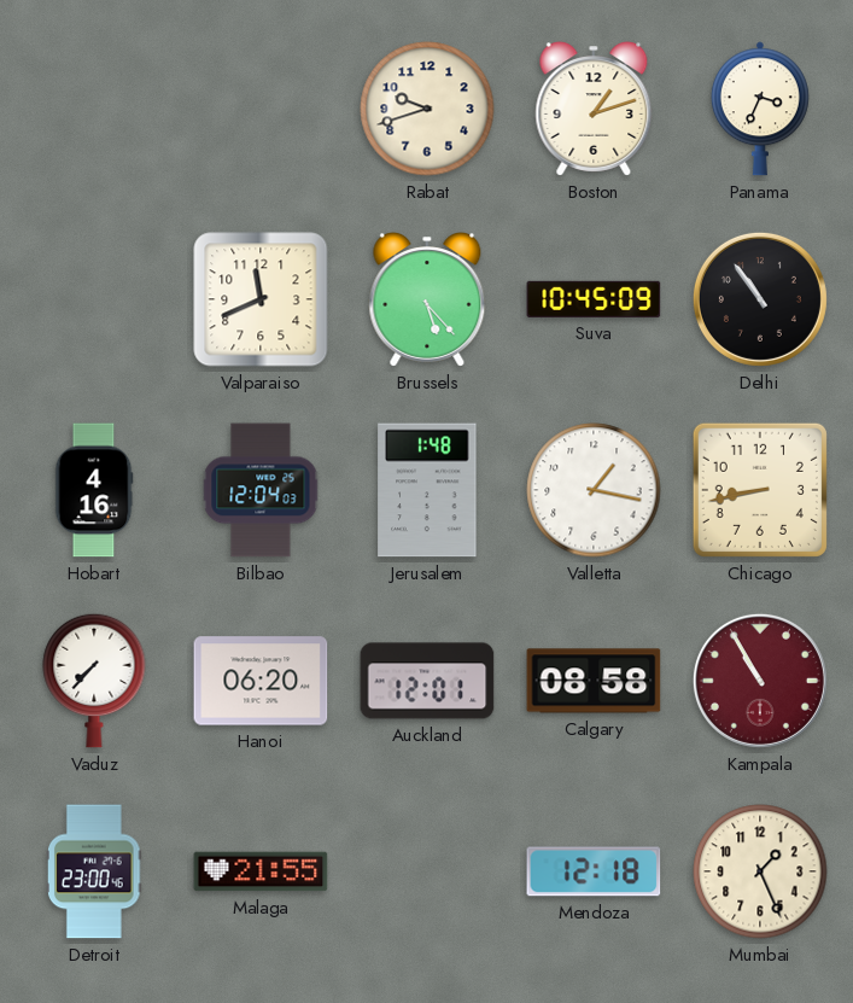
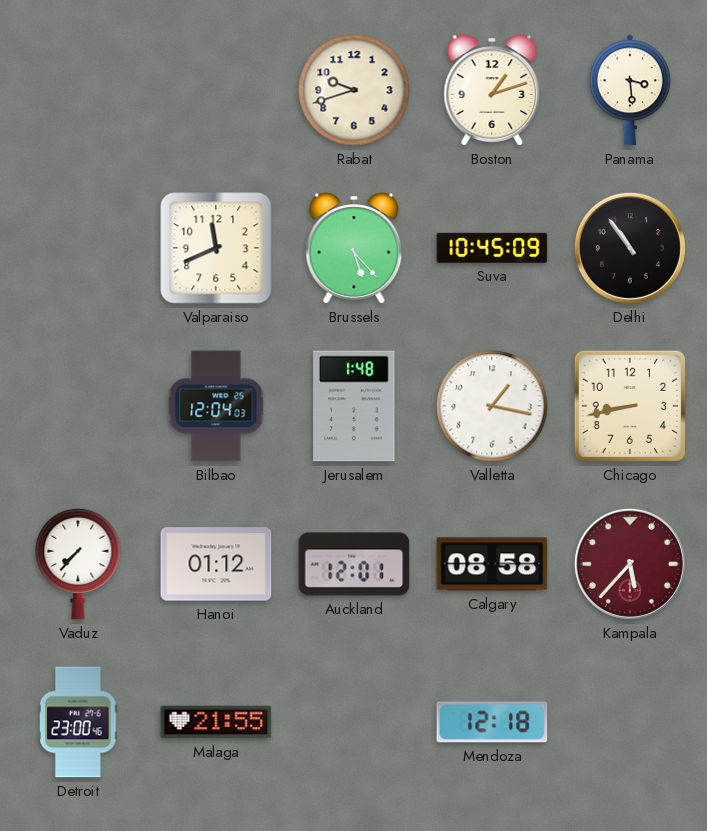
Panama: 3:34 -> 3:29 (630, 90)
Hobart: 4:16 -> none (94, 490)
Hanoi: 06:20 -> 01:12 (216, 564)
Kampala: 10:55 -> 5:37 (630, 564)
Mumbai: 1:26 -> none (760, 871)
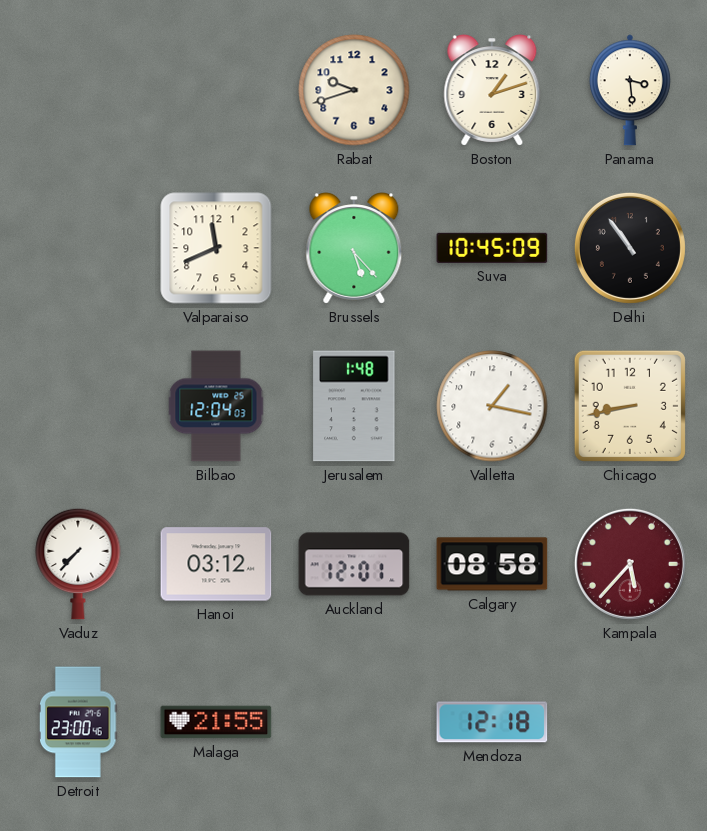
Hanoi: 01:12 -> 03:12 (216, 564)
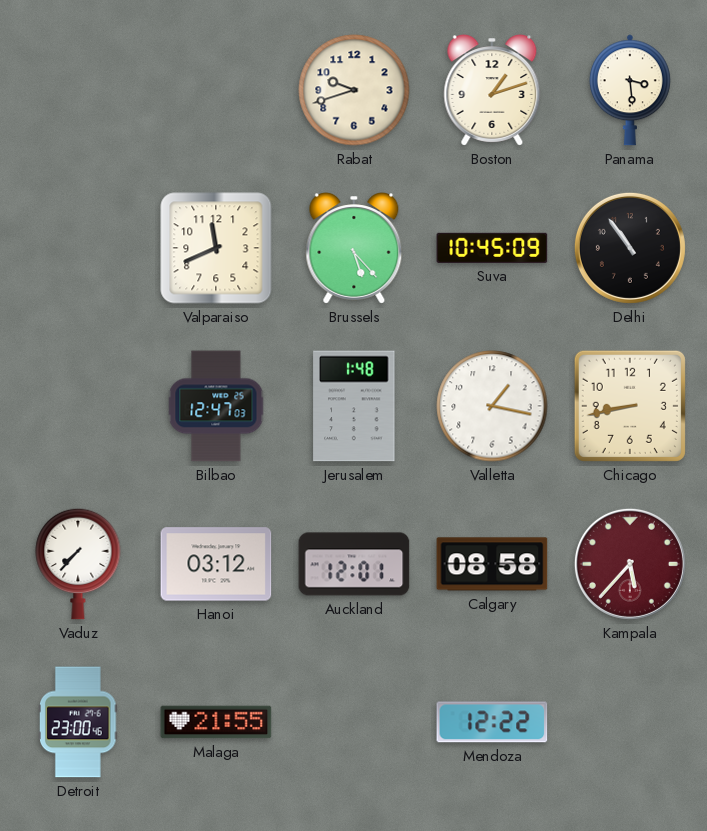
Bilbao: 12:04 -> 12:47 (216, 406)
Mendoza: 12:18 -> 12:22 (492, 722)
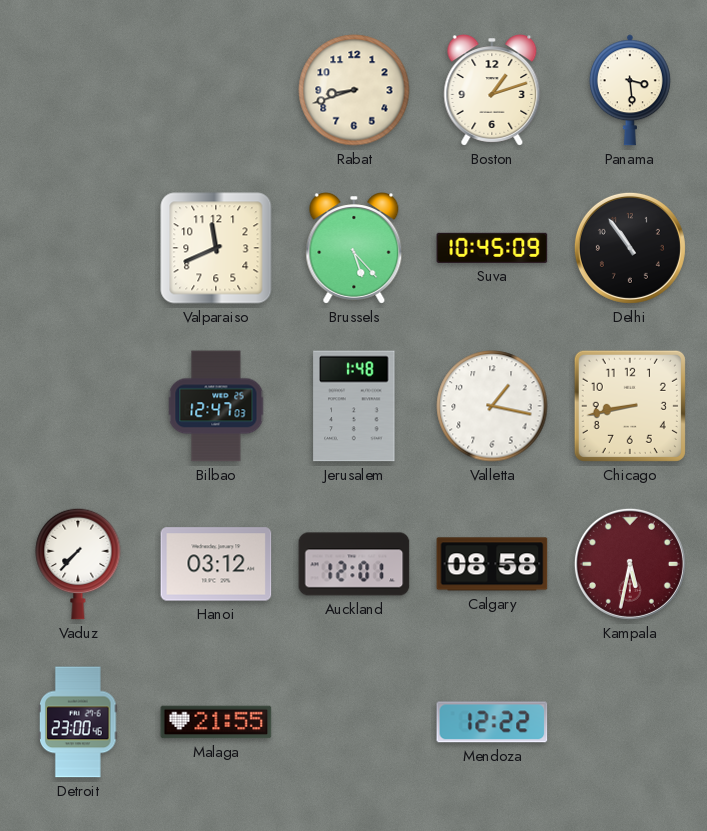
Rabat: 9:42 -> 8:42 (354, 90)
Kampala: 5:37 -> 5:32 (630, 564)
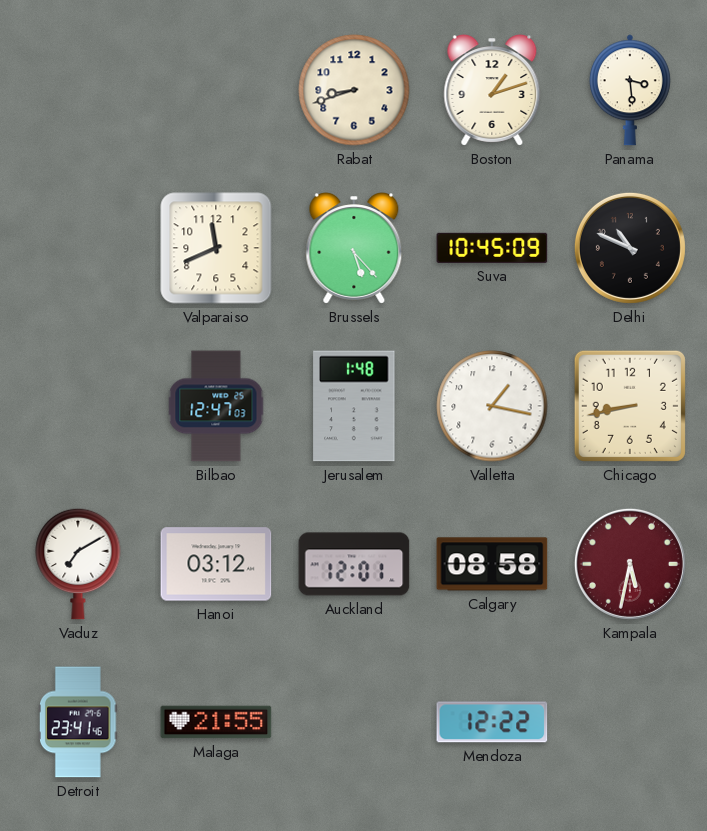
Delhi: 10:54 -> 10:49 (630, 248)
Vaduz: 7:37 -> 7:10 (78, 564)
Detroit: 23:00 -> 23:41 (79, 722)
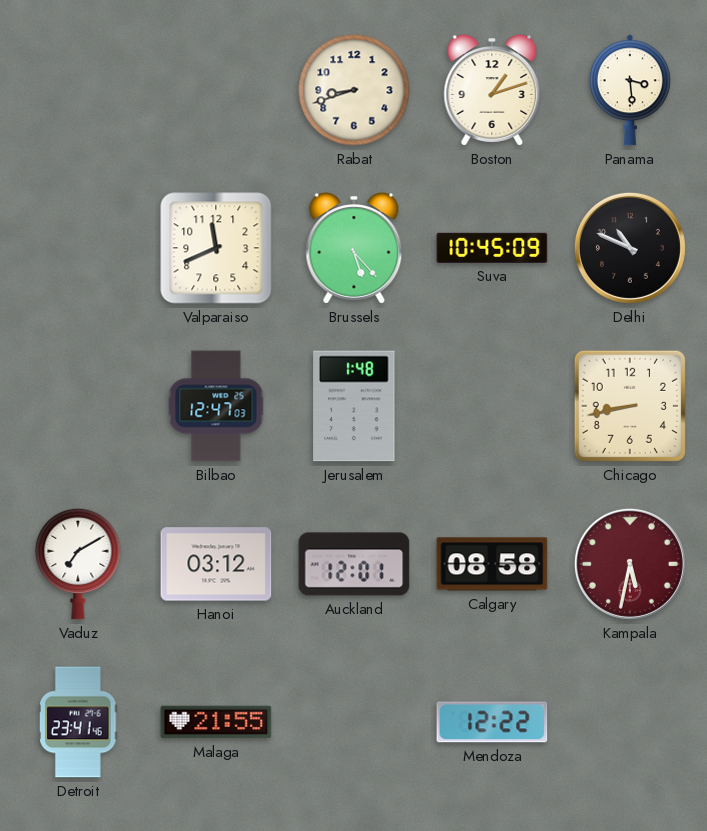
Valletta: 1:17 -> none (492, 406)
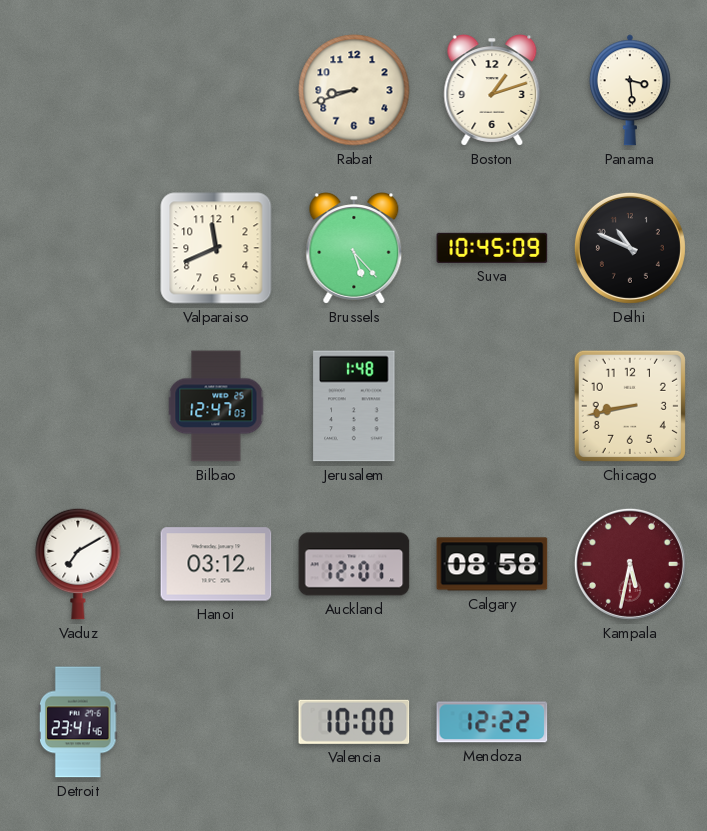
Malaga: 21:55 -> none (216, 722)
Valencia: none -> 10:00 (354, 722)
